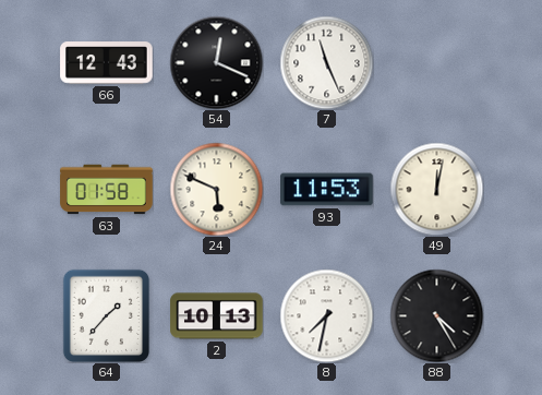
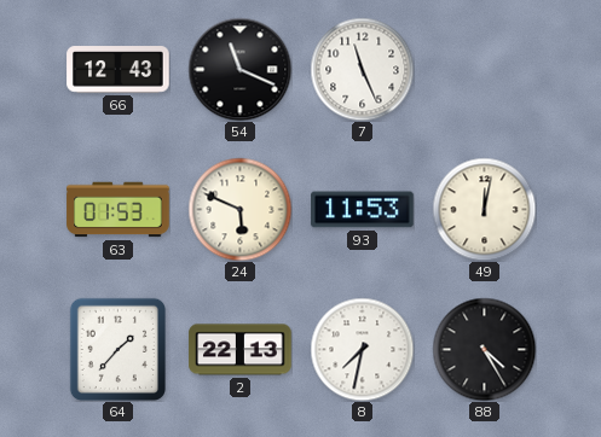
54: 12:19 -> 11:19 (239, 69)
63: 01:58 -> 01:53 (119, 210)
2: 10:13 -> 22:13 (241, 350)
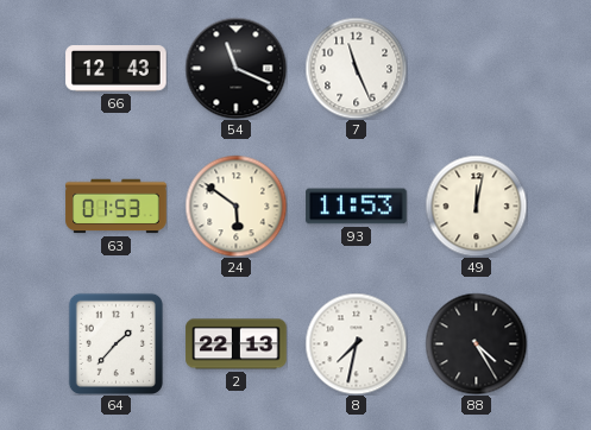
24: 5:49 -> 5:51 (235, 205)
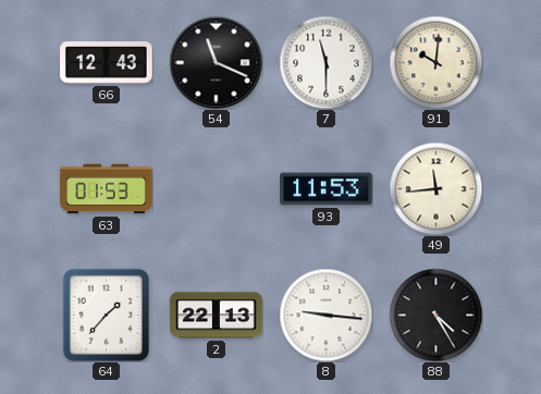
7: 11:26 -> 11:30 (325, 62)
91: none -> 10:01 (435, 62)
24: 5:51 -> none (235, 205)
49: 12:02 -> 11:44 (435, 188)
8: 7:32 -> 9:16 (325, 315)
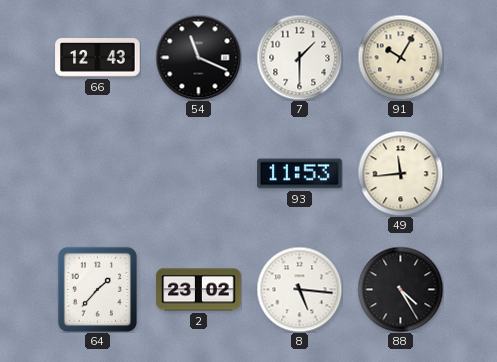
7: 11:30 -> 1:30 (299, 57)
91: 10:01 -> 10:05 (400, 57)
63: 01:53 -> none (107, 189)
2: 22:13 -> 23:02 (199, 290)
8: 9:16 -> 5:16 (299, 289)
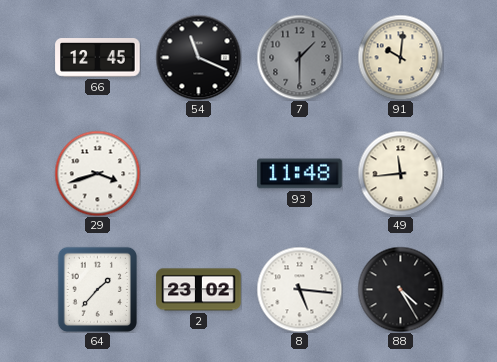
66: 12:43 -> 12:45 (98, 58)
7 dial: white -> grey (299, 57)
91: 10:05 -> 10:01 (400, 57)
29: none -> 3:42 (97, 173)
93: 11:53 -> 11:48 (300, 174)
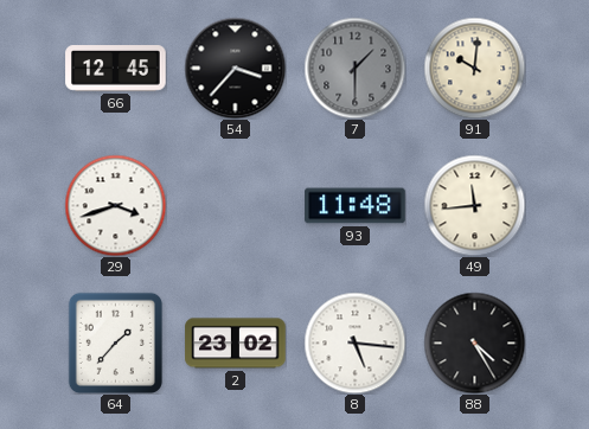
54: 11:19 -> 3:37 (235, 68)
